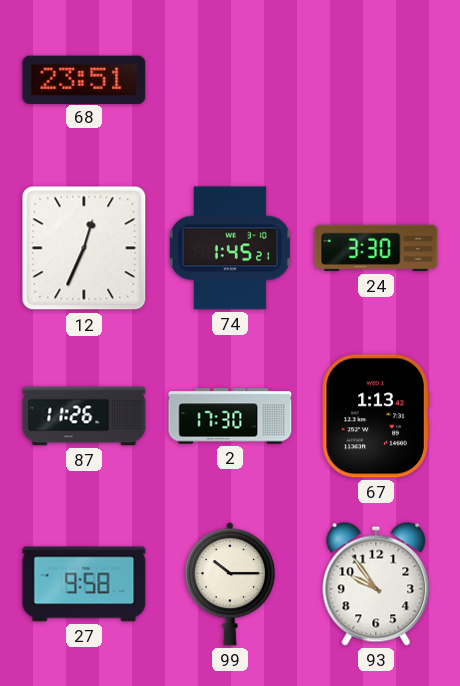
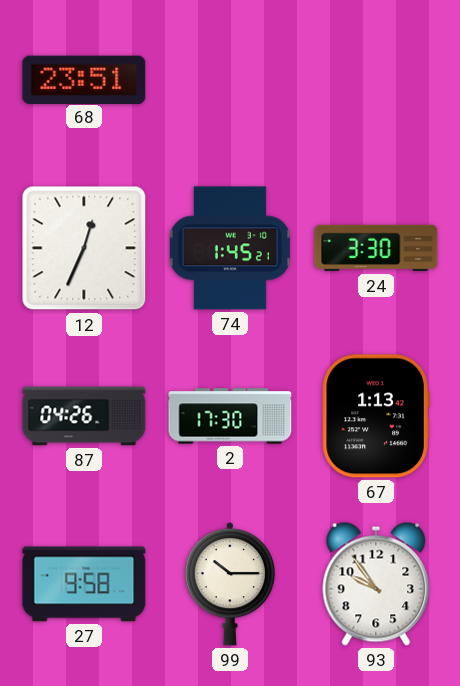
87: 11:26 -> 04:26 (84, 416)
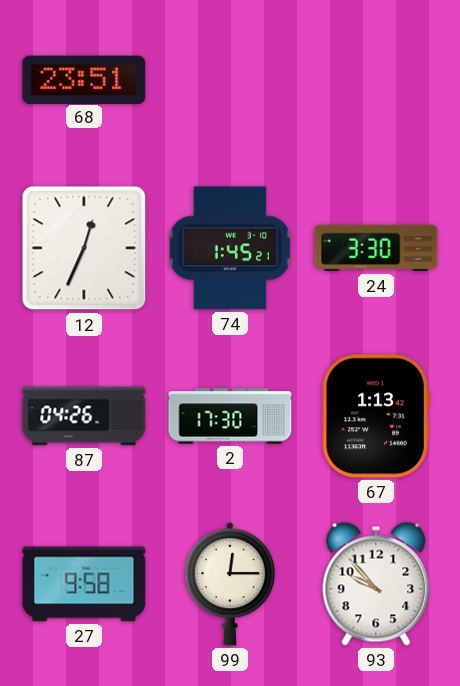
99: 10:15 -> 12:15 (229, 585)
93: 9:54 -> 9:53 (376, 584)
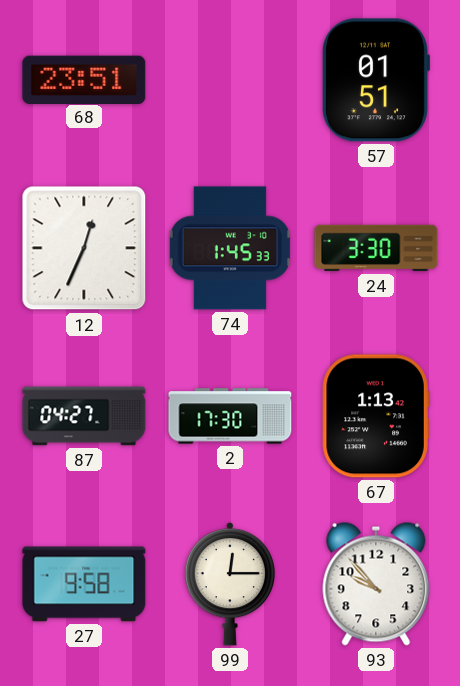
57: none -> 01:51 (375, 80)
74: 1:45:21 -> 1:45:33 (230, 248)
87: 04:26 -> 04:27 (84, 416)
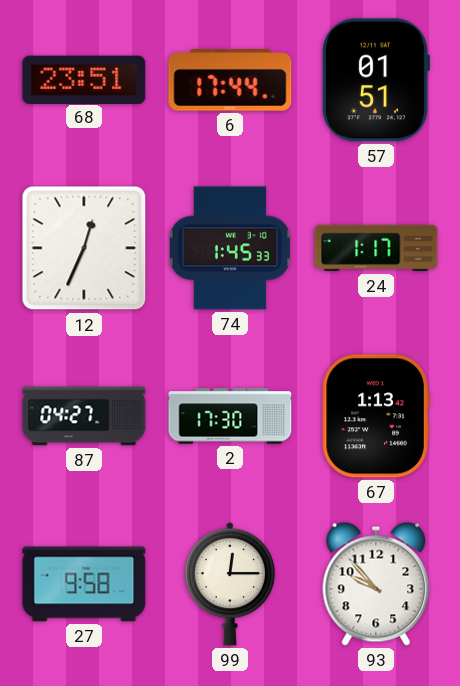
6: none -> 17:44 (230, 80)
24: 3:30 -> 1:17 (376, 248)
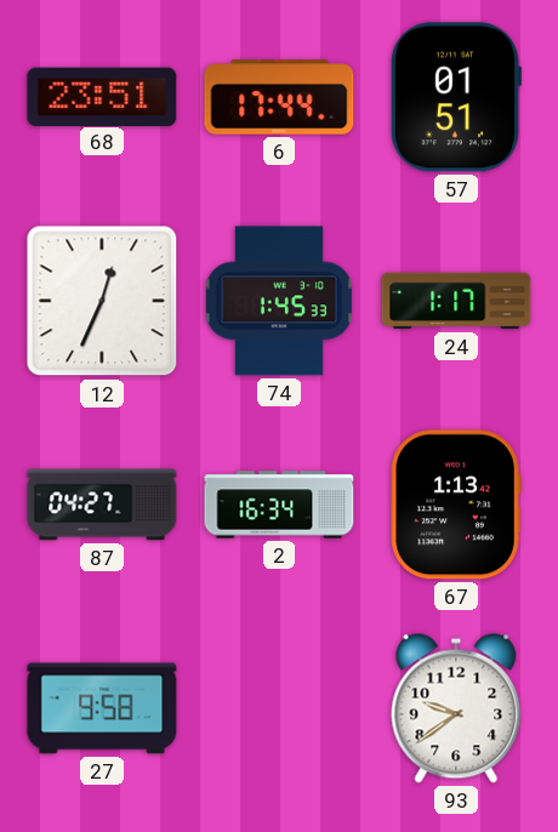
2: 17:30 -> 16:34 (279, 505)
99: 12:15 -> none (229, 585)
93: 9:53 -> 9:39 (456, 708)
